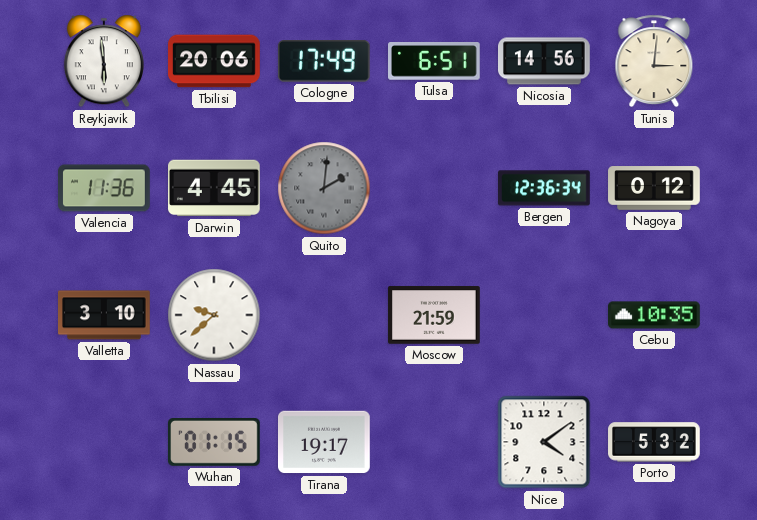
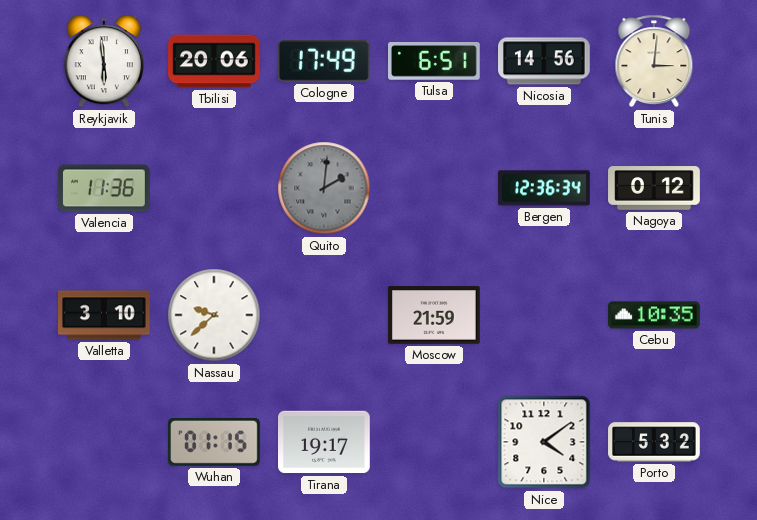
Darwin: 4:45 -> none (215, 188)
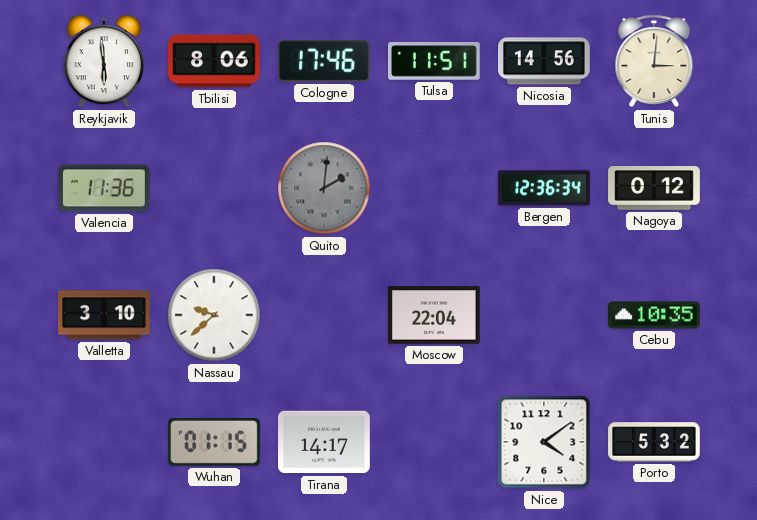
Tbilisi: 20:06 -> 8:06 (214, 61)
Cologne: 17:49 -> 17:46 (324, 62)
Tulsa: 6:51 -> 11:51 (435, 61)
Moscow: 21:59 -> 22:04 (434, 315)
Tirana: 19:17 -> 14:17 (325, 442)
